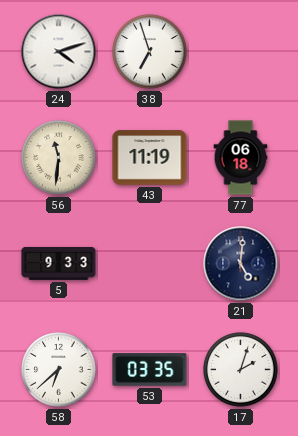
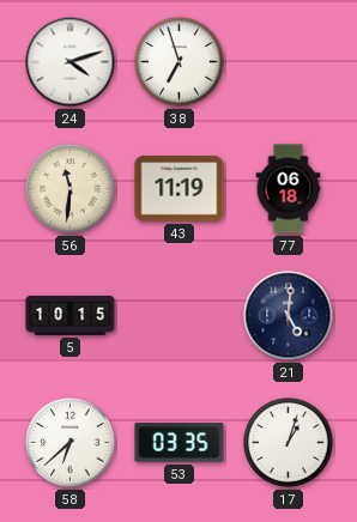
5: 9:33 -> 10:15 (71, 315)
17: 2:03 -> 1:03 (289, 443)
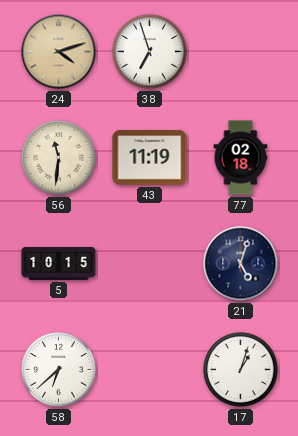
24 dial: white -> champagne (59, 52)
77: 06:18 -> 02:18 (241, 158)
21: 5:01 -> 5:03 (241, 264)
53: 03:35 -> none (180, 443)
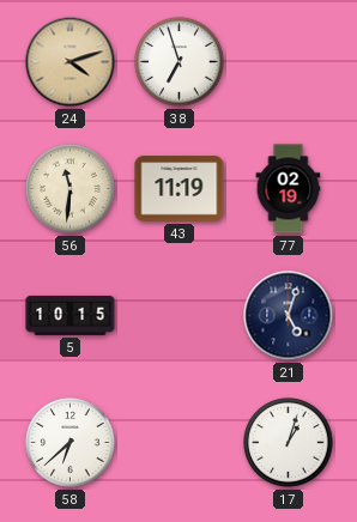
77: 02:18 -> 02:19 (289, 189)
